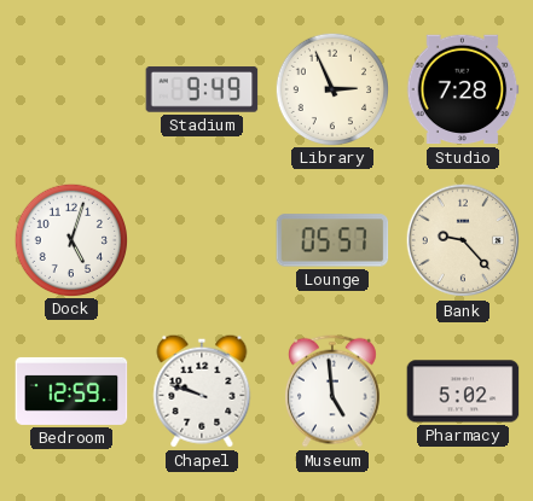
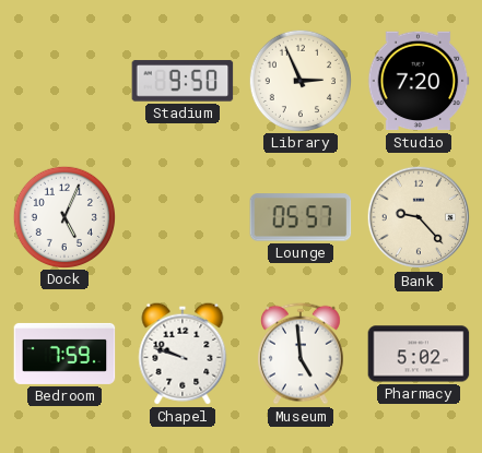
Stadium: 9:49 -> 9:50 (183, 81)
Studio: 7:28 -> 7:20 (419, 81)
Dock: 5:03 -> 5:04 (63, 216)
Bedroom: 12:59 -> 7:59 (64, 354)
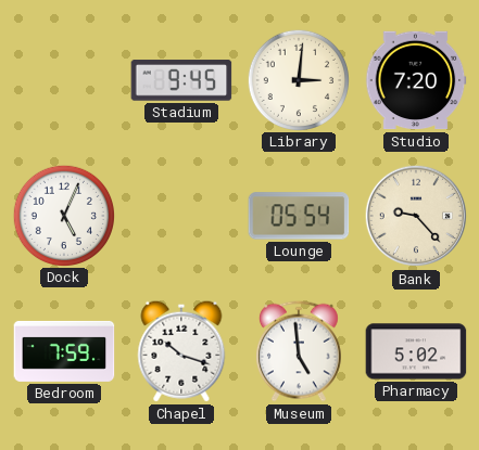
Stadium: 9:50 -> 9:45 (181, 80)
Library: 2:56 -> 3:01 (298, 79)
Lounge: 05:57 -> 05:54 (299, 216)
Chapel: 9:48 -> 10:18 (181, 351)
